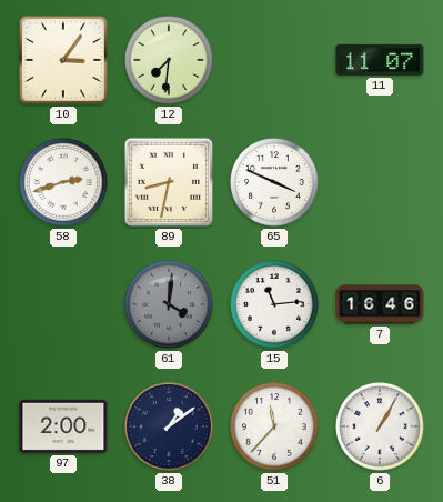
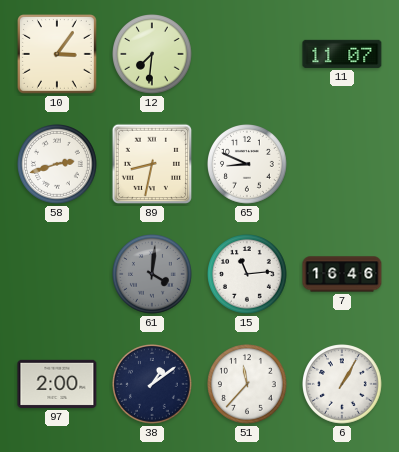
65: 3:49 -> 8:49 (248, 165)
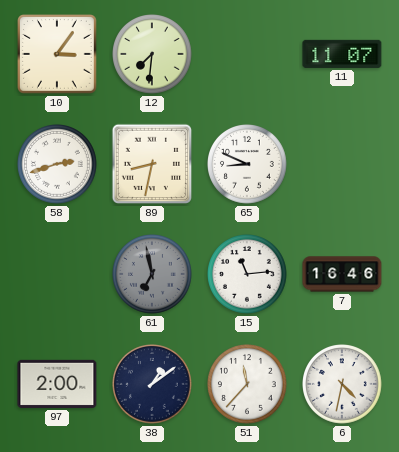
61: 4:01 -> 6:58 (153, 275)
6: 1:05 -> 4:32 (343, 385)
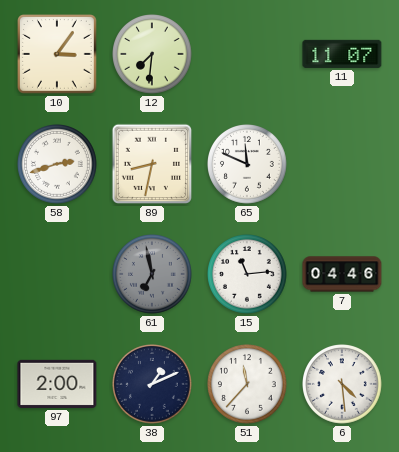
65: 8:49 -> 11:49 (248, 165)
7: 16:46 -> 04:46 (342, 274)
38: 1:09 -> 1:11 (153, 385)
6: 4:32 -> 4:29 (343, 385)
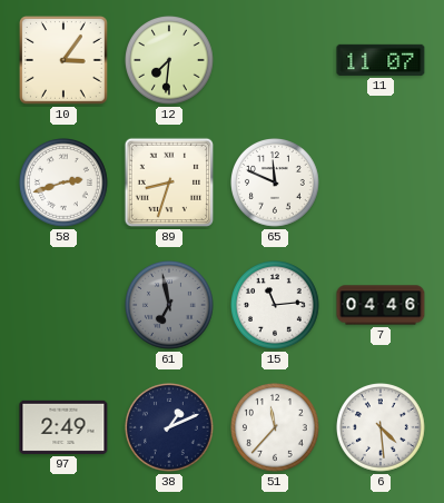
89: 8:32 -> 8:33 (169, 183)
97: 2:00 -> 2:49 (63, 427)
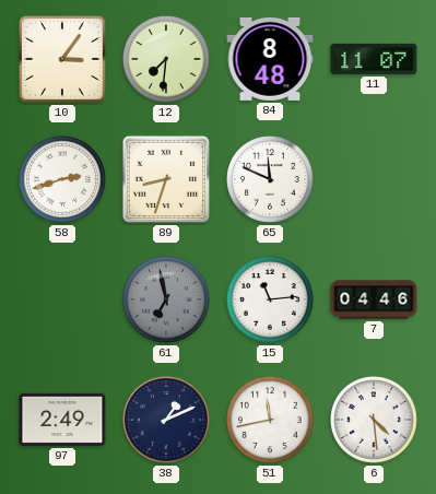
84: none -> 8:48 (270, 59)
51: 11:37 -> 11:43 (271, 421)
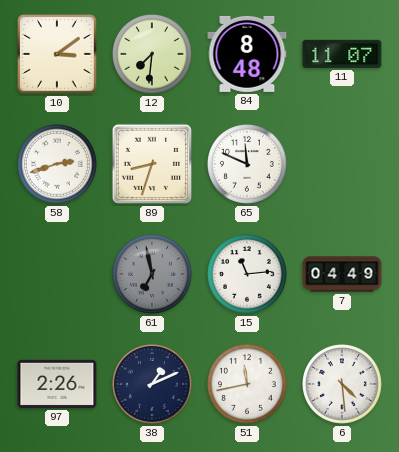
10: 3:06 -> 3:09 (58, 55)
7: 04:46 -> 04:49 (342, 274)
97: 2:49 -> 2:26 (57, 384)
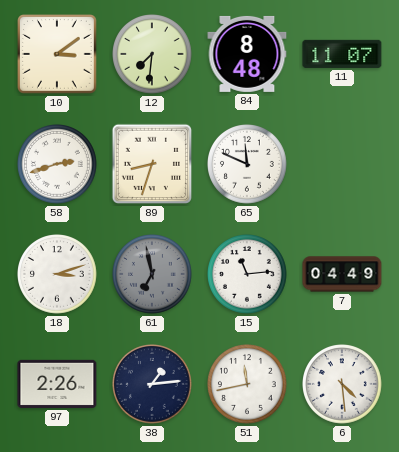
18: none -> 3:12 (58, 275)
38: 1:11 -> 1:14 (153, 385)
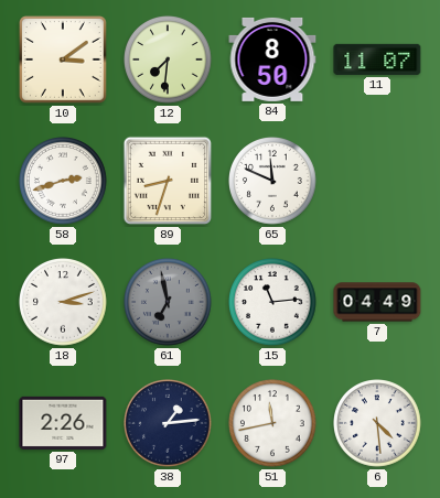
84: 8:48 -> 8:50 (272, 59)
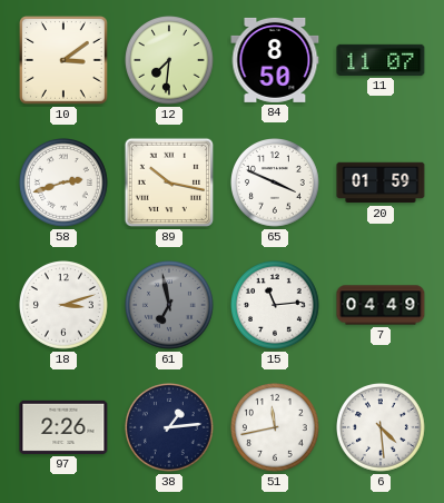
89: 8:33 -> 10:17 (169, 183)
65: 11:49 -> 3:49 (276, 184)
20: none -> 01:59 (381, 183)
